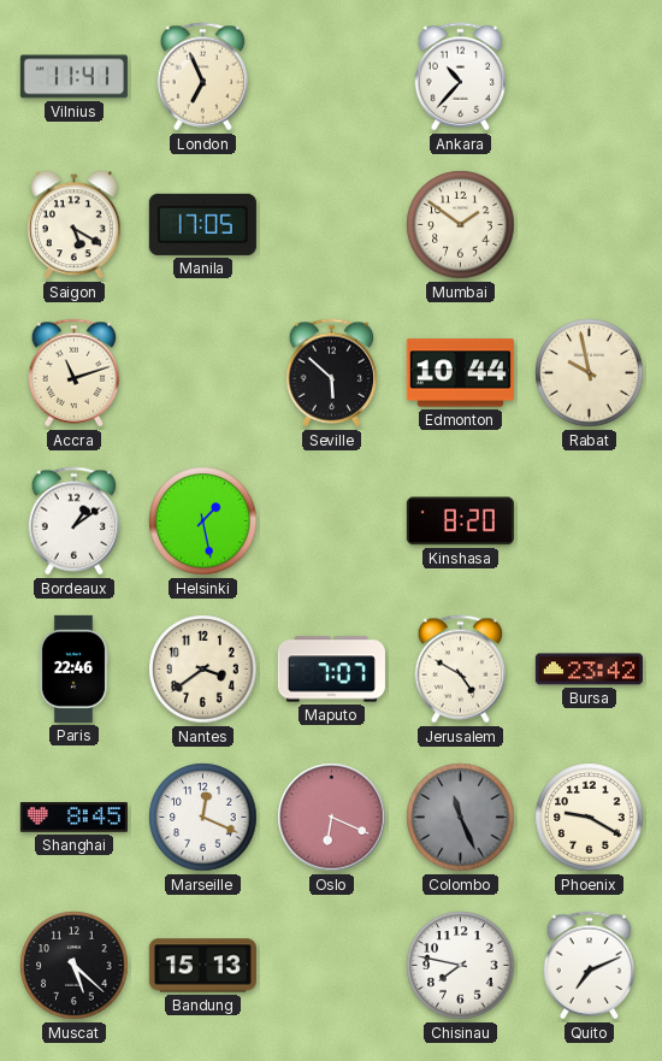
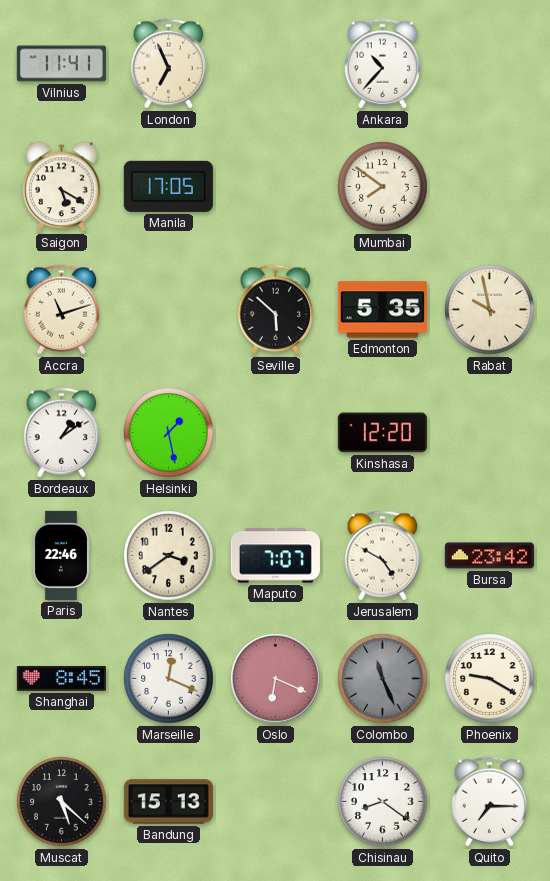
Mumbai: 1:51 -> 7:51 (383, 187)
Edmonton: 10:44 -> 5:35 (382, 310)
Kinshasa: 8:20 -> 12:20 (382, 433)
Chisinau: 7:47 -> 8:21 (383, 802)
Quito: 7:11 -> 7:15 (490, 802)
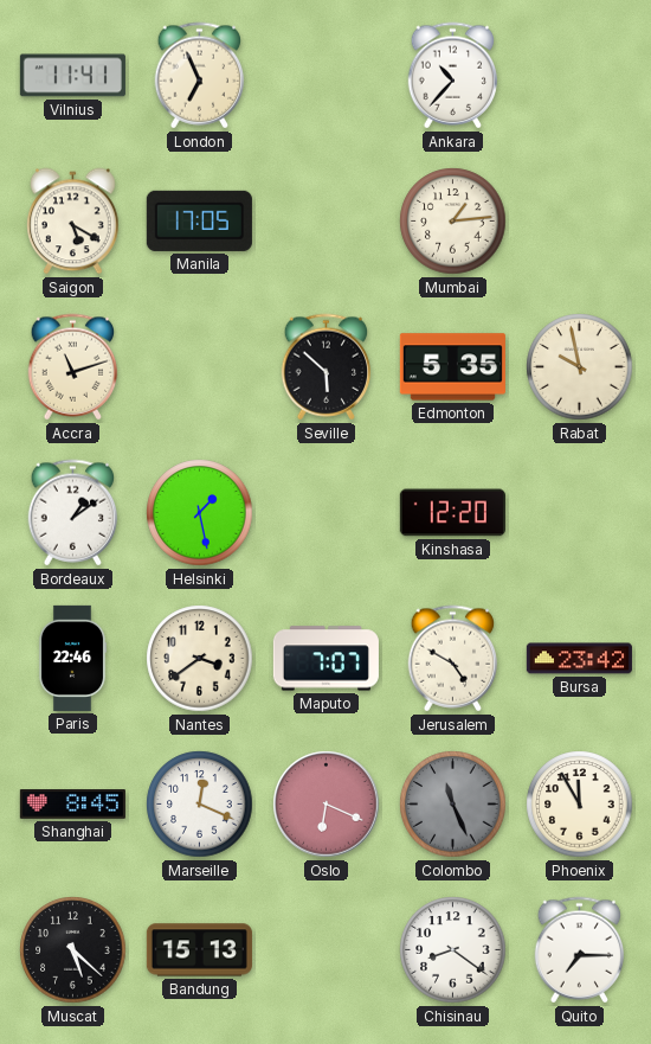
Mumbai: 7:51 -> 1:14 (453, 222)
Phoenix: 9:20 -> 11:55 (580, 805)
